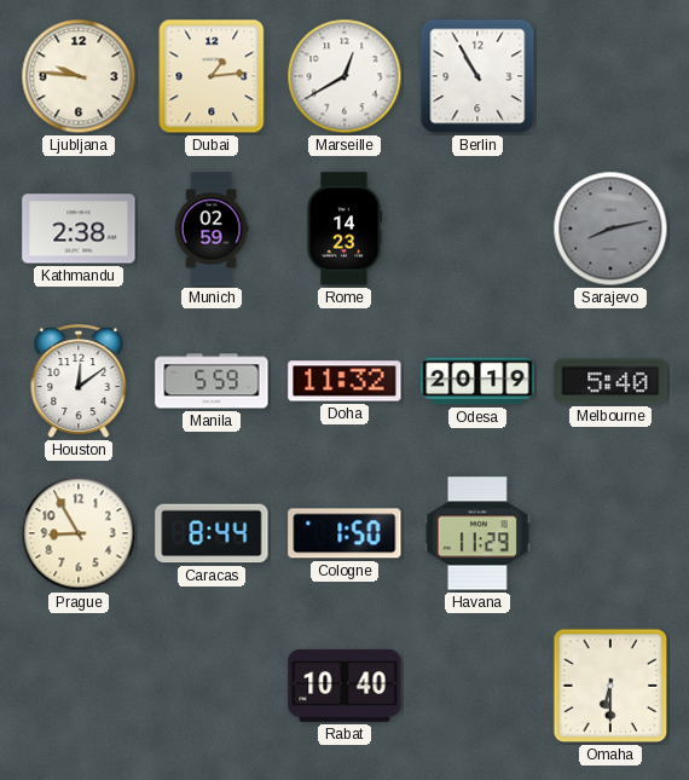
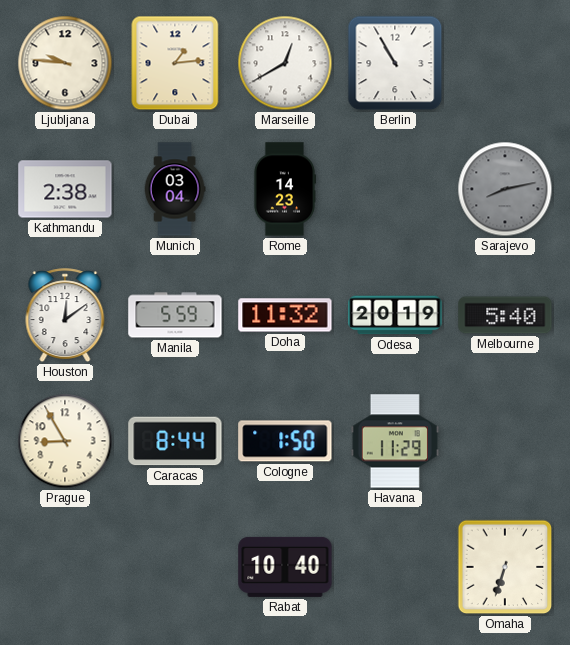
Munich: 02:59 -> 03:04 (175, 189)
Omaha: 6:30 -> 6:33 (505, 567)
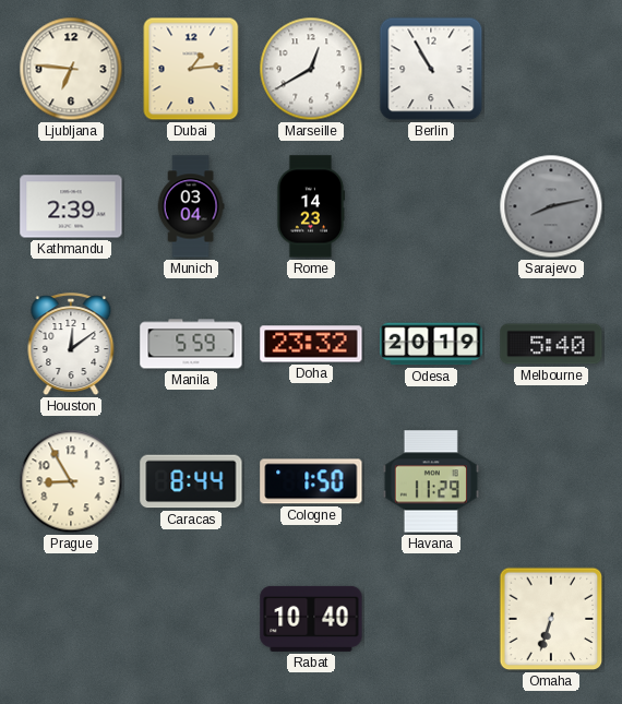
Ljubljana: 9:46 -> 6:46 (71, 69)
Kathmandu: 2:38 -> 2:39 (71, 206)
Doha: 11:32 -> 23:32 (311, 344)
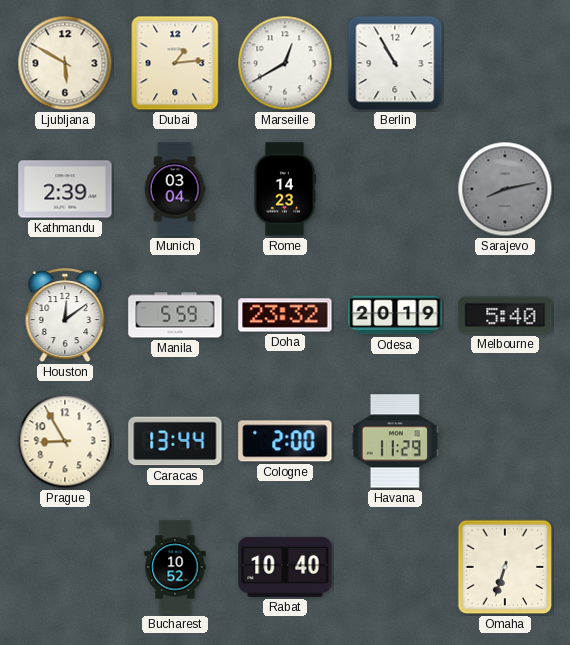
Ljubljana: 6:46 -> 5:50 (65, 63)
Caracas: 8:44 -> 13:44 (175, 441)
Cologne: 1:50 -> 2:00 (285, 441)
Bucharest: none -> 10:52 (175, 567)
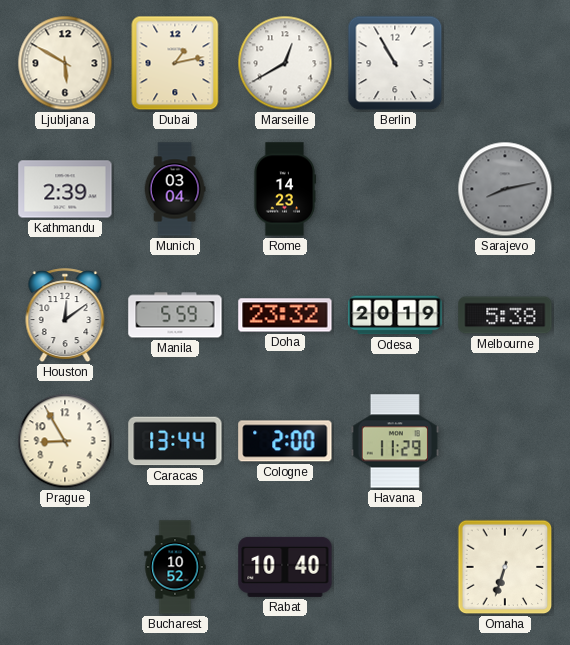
Dubai: 1:14 -> 1:13 (175, 63)
Melbourne: 5:40 -> 5:38 (505, 315)
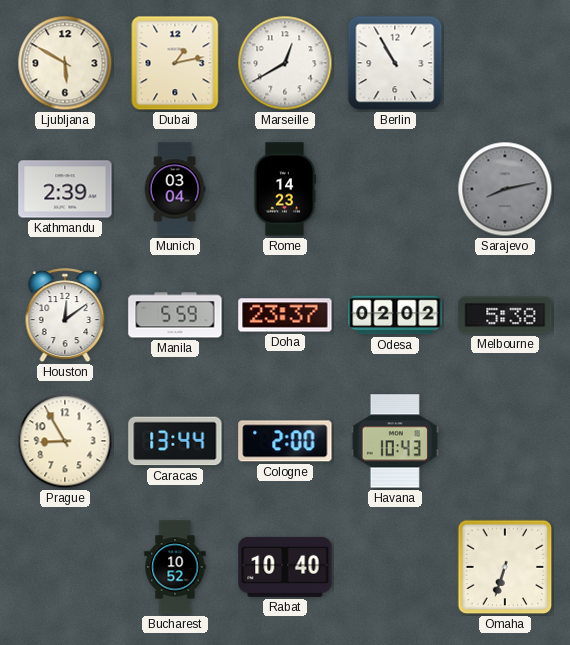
Doha: 23:32 -> 23:37 (285, 315)
Odesa: 20:19 -> 02:02 (395, 315)
Havana: 11:29 -> 10:43 (395, 441)
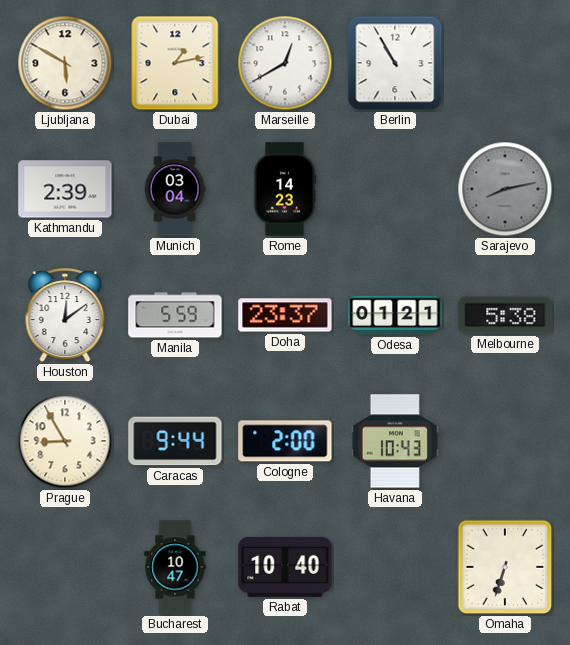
Odesa: 02:02 -> 01:21 (395, 315)
Caracas: 13:44 -> 9:44 (175, 441)
Bucharest: 10:52 -> 10:47 (175, 567)
